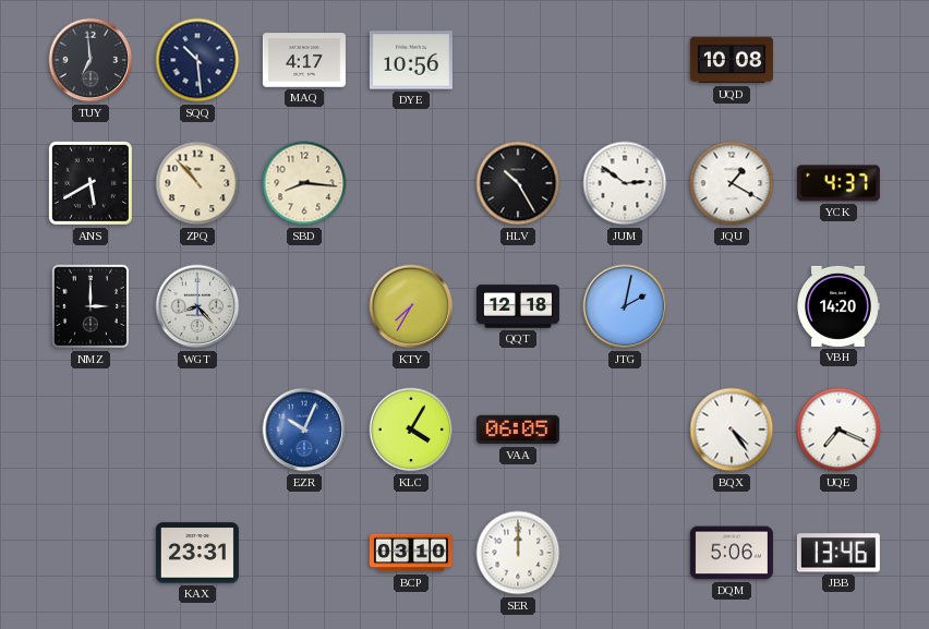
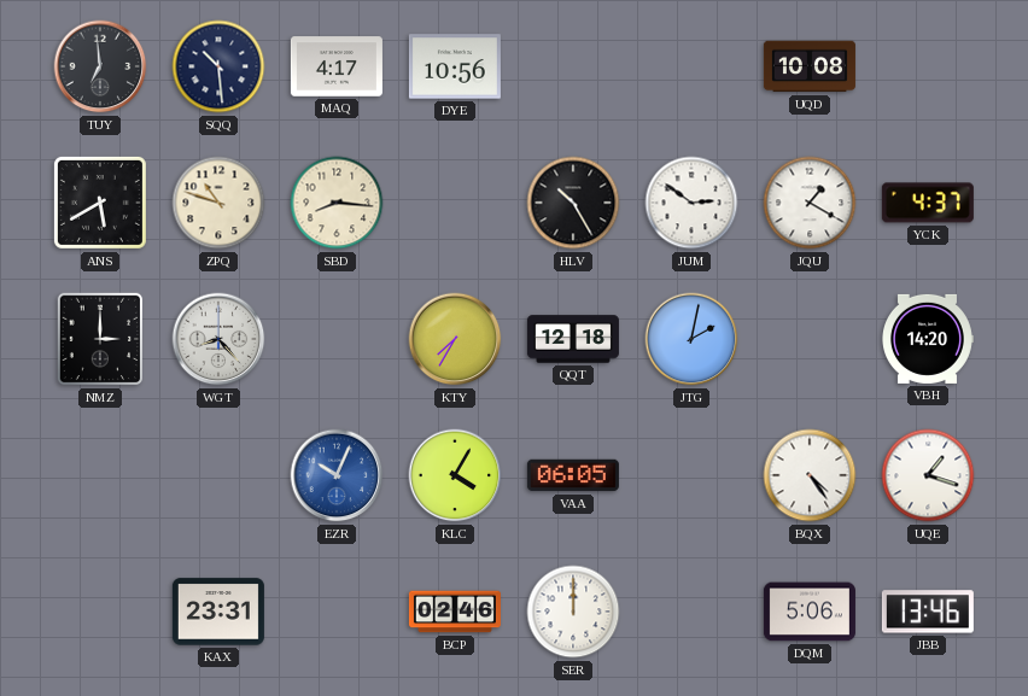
ZPQ: 10:53 -> 10:48 (218, 203)
UQE: 7:19 -> 1:18 (928, 475)
BCP: 03:10 -> 02:46 (455, 612)
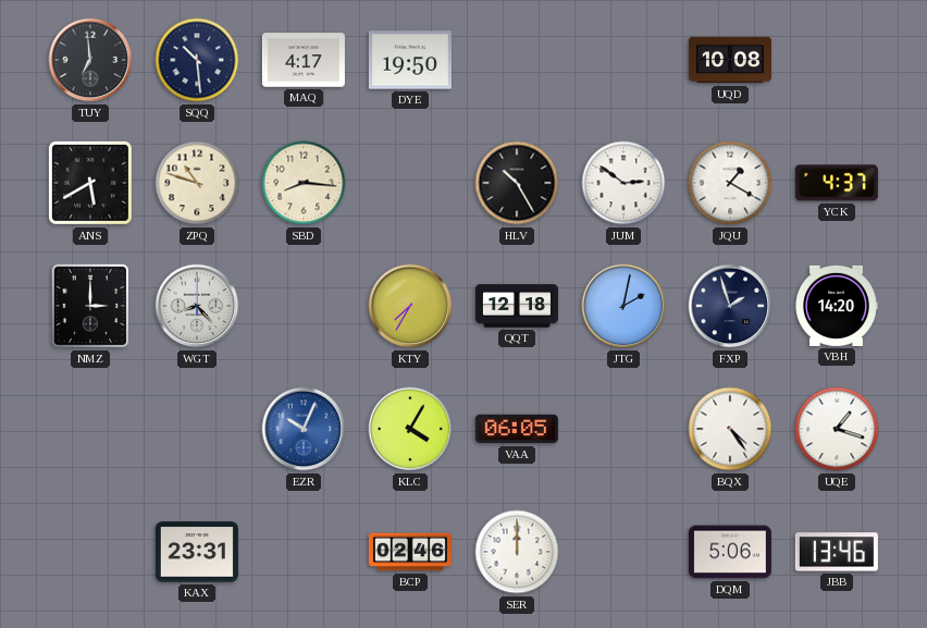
DYE: 10:56 -> 19:50 (410, 60)
FXP: none -> 1:57 (730, 306)
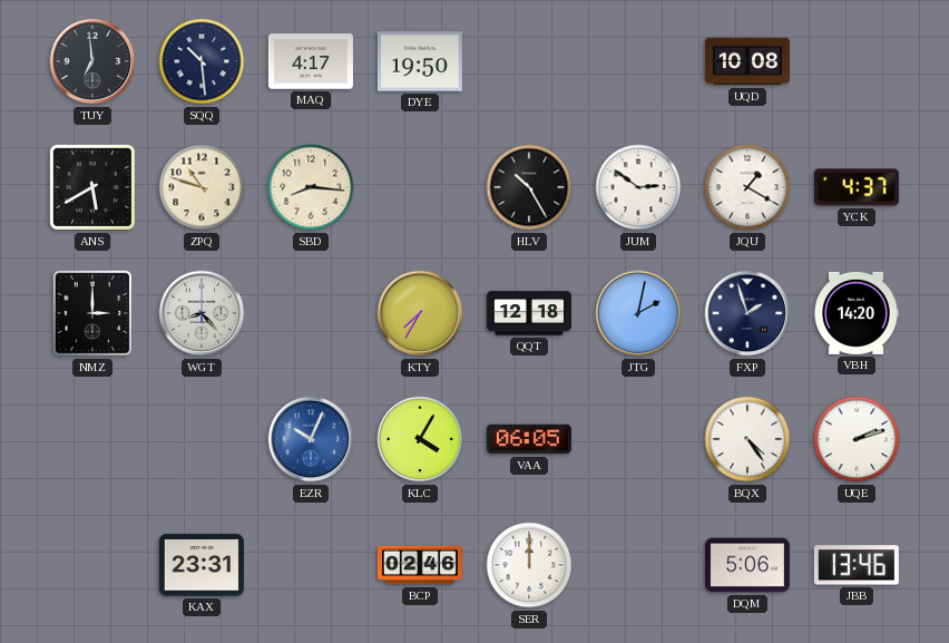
UQE: 1:18 -> 2:12 (857, 439)
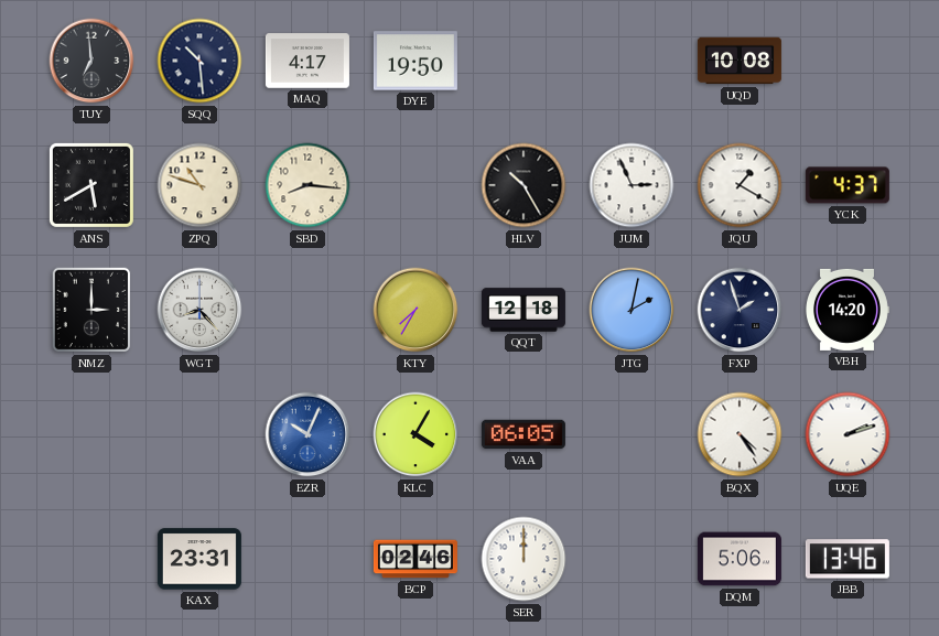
JUM: 2:51 -> 2:56 (632, 185)
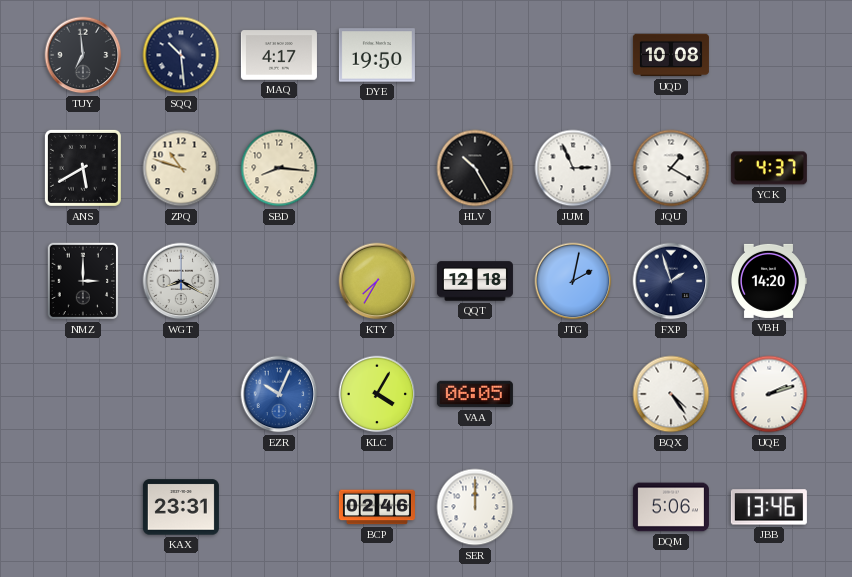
WGT: 8:23 -> 8:20 (181, 281)
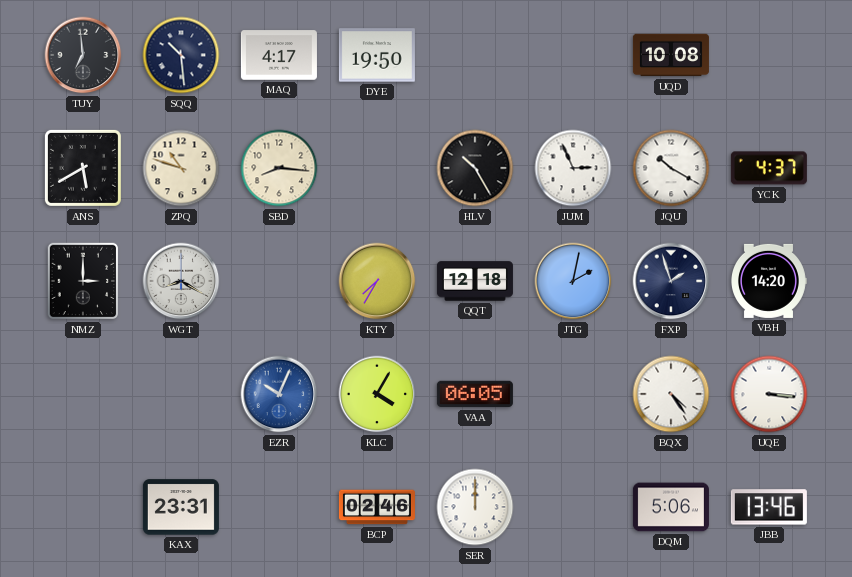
JQU: 1:20 -> 10:20 (671, 168)
UQE: 2:12 -> 3:16 (769, 394)
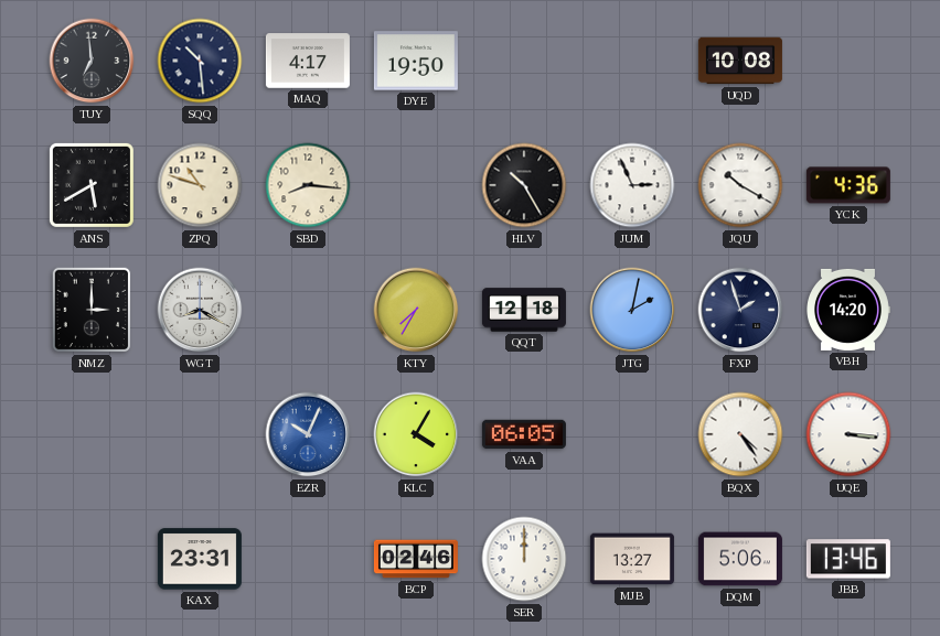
YCK: 4:37 -> 4:36 (848, 185)
MJB: none -> 13:27 (632, 559)
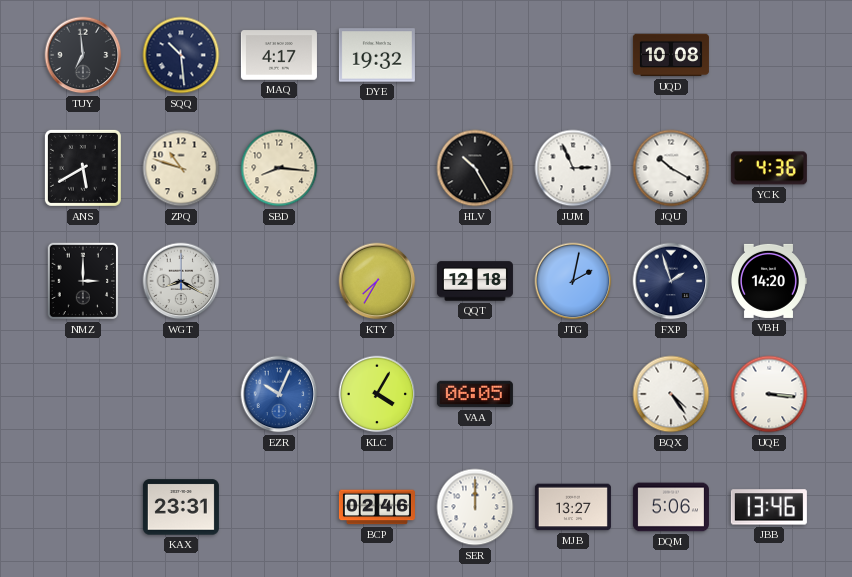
DYE: 19:50 -> 19:32 (377, 55)
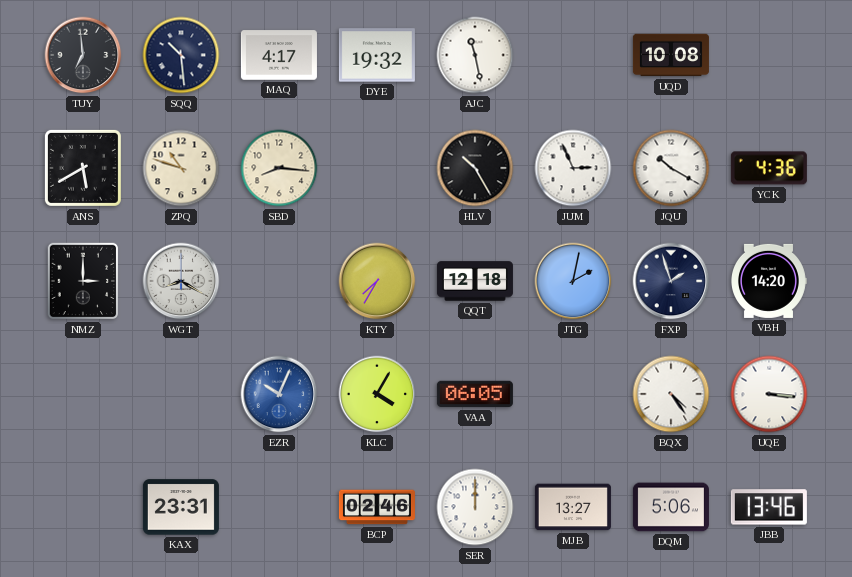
AJC: none -> 11:28 (475, 55)
